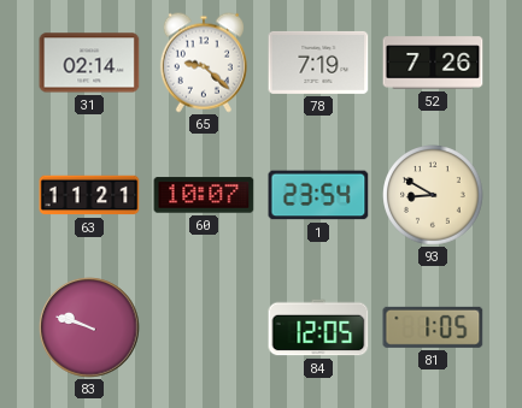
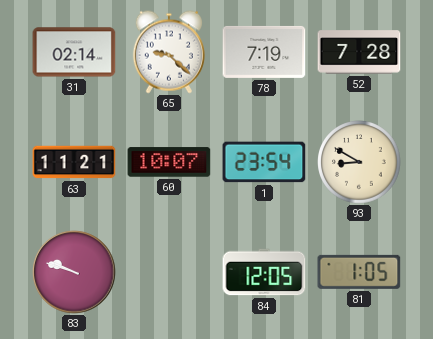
52: 7:26 -> 7:28 (359, 52)
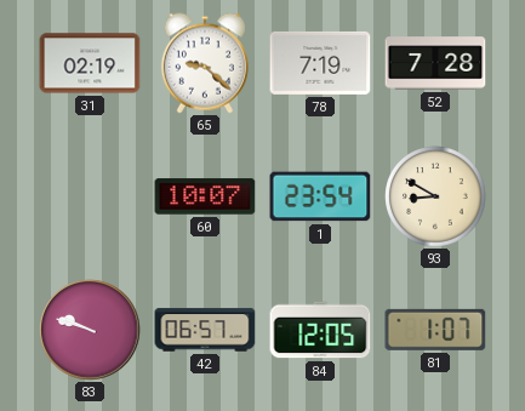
31: 02:14 -> 02:19 (90, 63)
63: 11:21 -> none (74, 162)
42: none -> 06:57 (205, 330)
81: 1:05 -> 1:07 (435, 330)
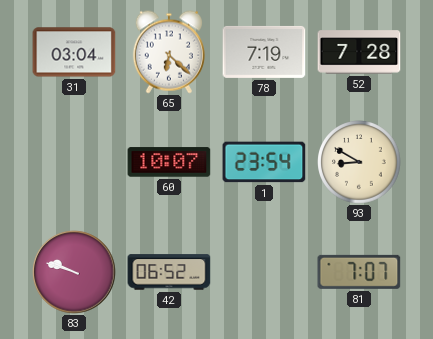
31: 02:19 -> 03:04 (74, 52)
65: 9:22 -> 6:22 (169, 52)
42: 06:57 -> 06:52 (169, 272)
84: 12:05 -> none (320, 330)
81: 1:07 -> 7:07 (359, 272)
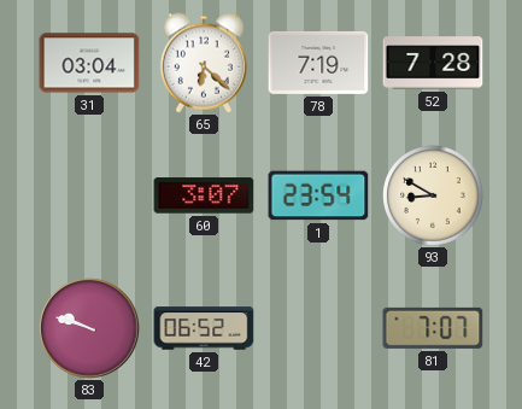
60: 10:07 -> 3:07 (204, 195)
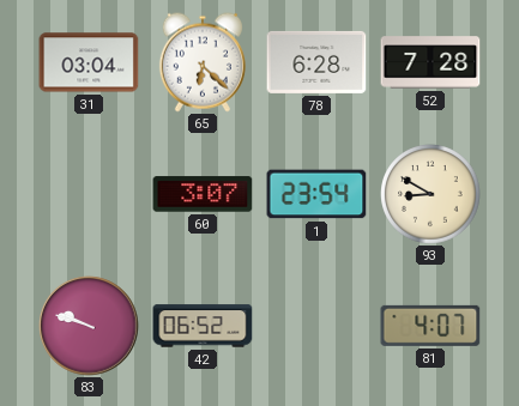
78: 7:19 -> 6:28 (316, 62)
81: 7:07 -> 4:07 (430, 326)
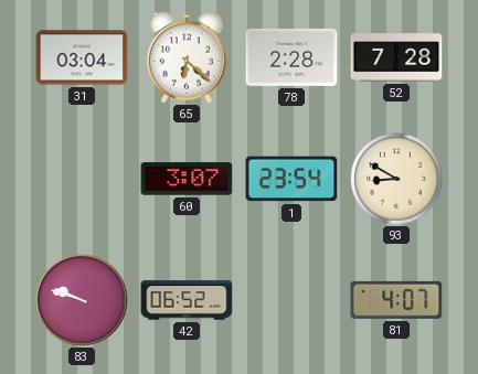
78: 6:28 -> 2:28 (291, 57)
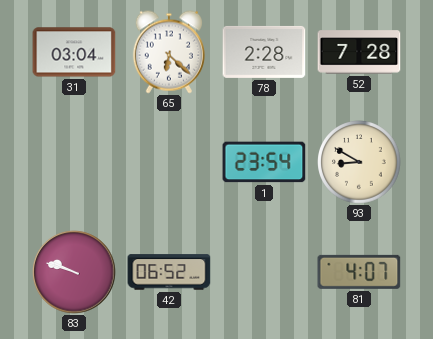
60: 3:07 -> none (187, 179)
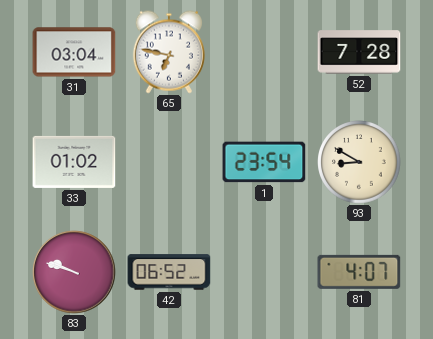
65: 6:22 -> 6:47 (169, 52)
78: 2:28 -> none (264, 52)
33: none -> 01:02 (74, 162)
